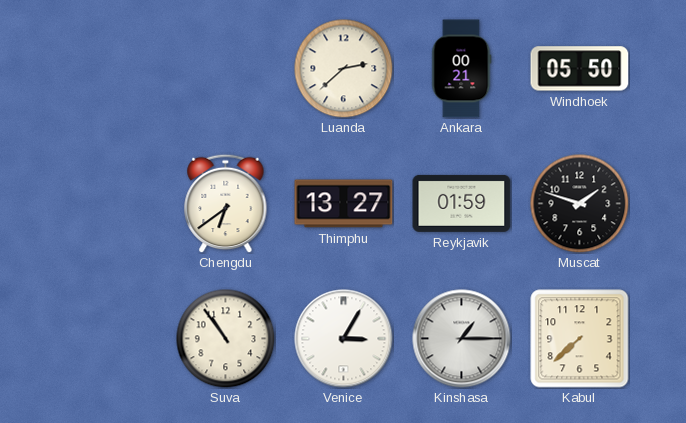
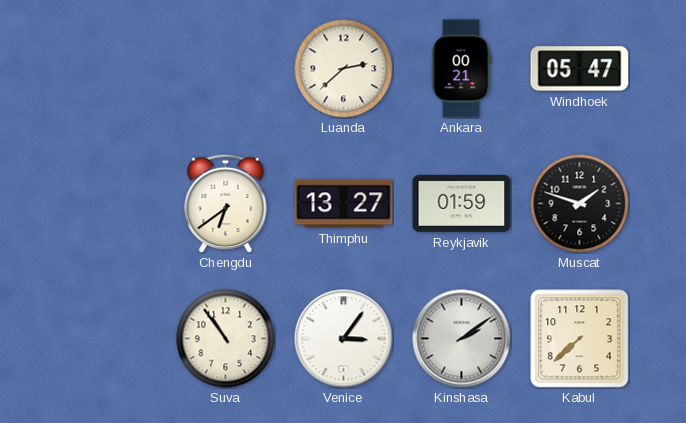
Windhoek: 05:50 -> 05:47 (580, 69)
Venice: 3:05 -> 3:06 (344, 339)
Kinshasa: 1:15 -> 2:09 (462, 339)
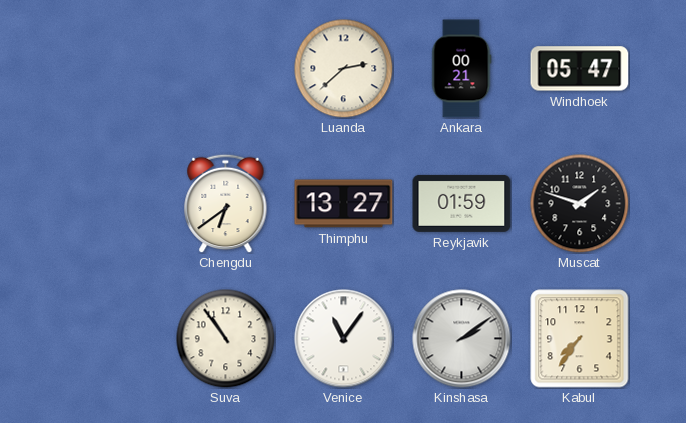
Venice: 3:06 -> 11:06 (344, 339)
Kabul: 7:38 -> 7:36 (580, 339)
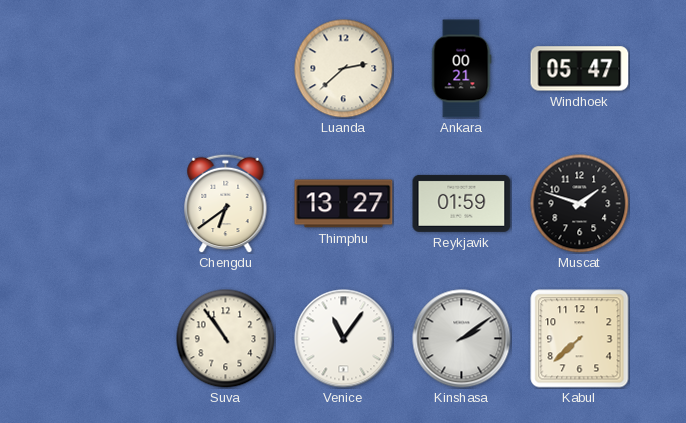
Kabul: 7:36 -> 7:38 (580, 339)
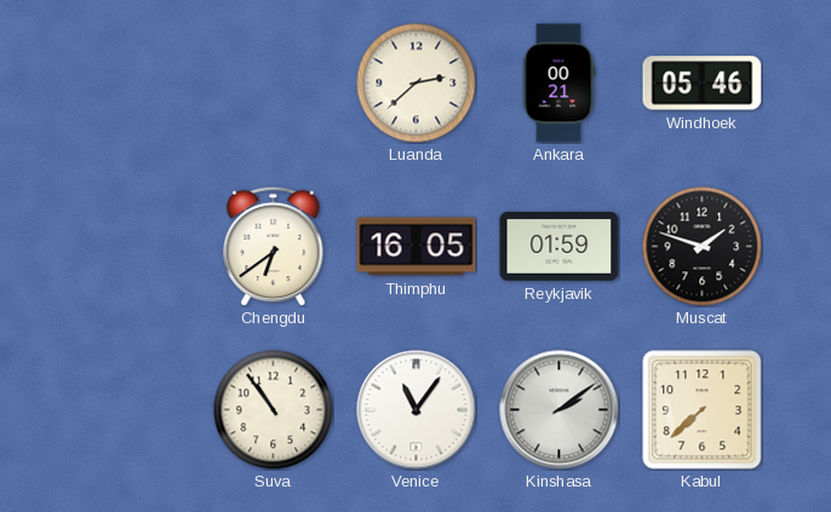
Windhoek: 05:47 -> 05:46 (703, 84)
Thimphu: 13:27 -> 16:05 (417, 247)
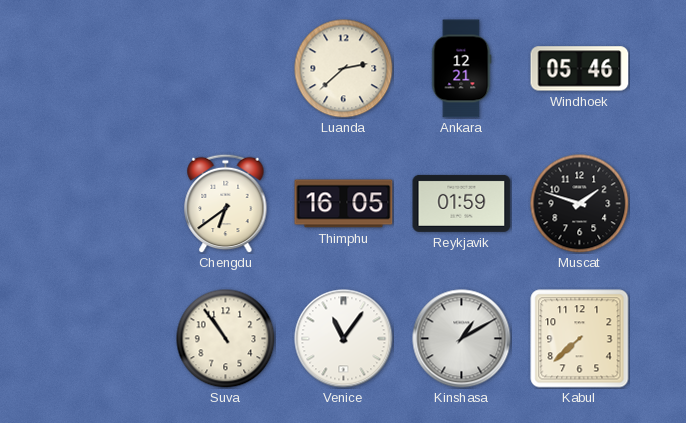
Ankara: 00:21 -> 12:21 (462, 69)
Kinshasa: 2:09 -> 1:10 (462, 339)
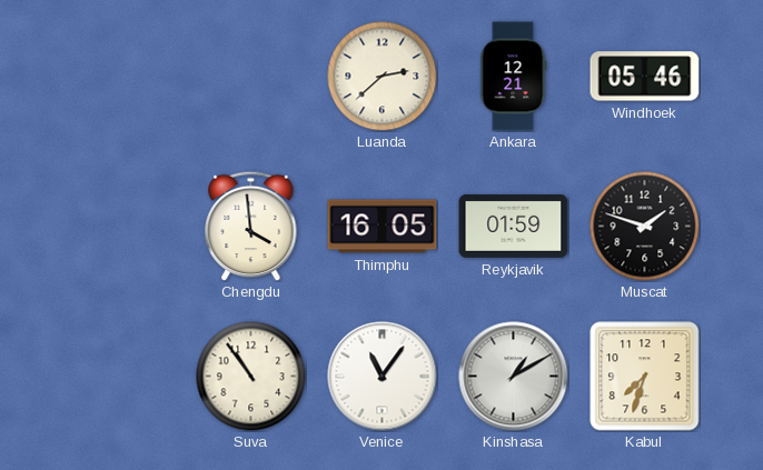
Chengdu: 6:39 -> 3:59 (251, 226)
Kabul: 7:38 -> 7:33 (645, 377)
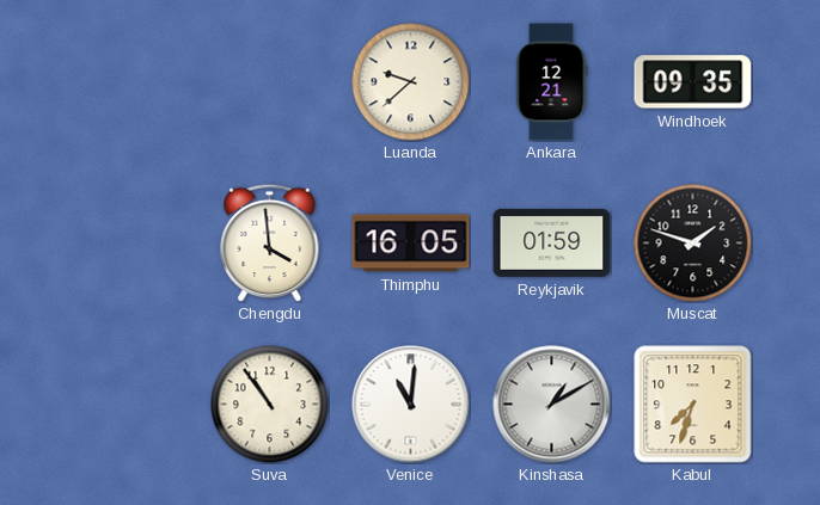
Luanda: 2:38 -> 9:38 (411, 82)
Windhoek: 05:46 -> 09:35 (693, 82)
Venice: 11:06 -> 11:01 (411, 405)
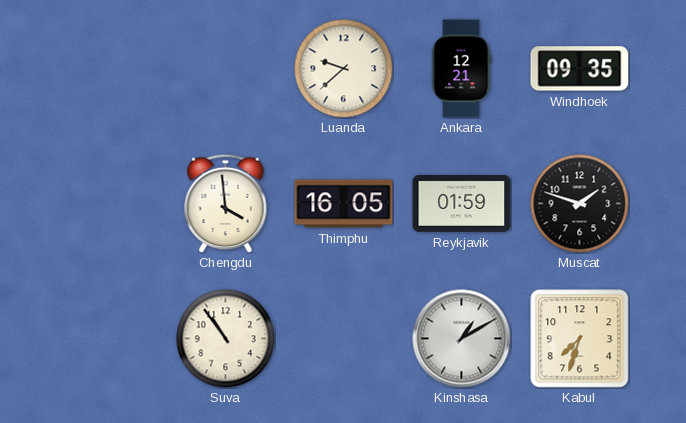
Venice: 11:01 -> none (411, 405)
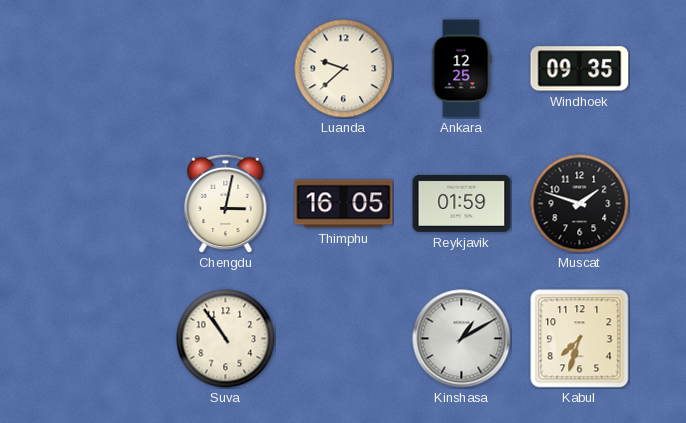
Ankara: 12:21 -> 12:25 (462, 69)
Chengdu: 3:59 -> 3:02 (226, 203)
